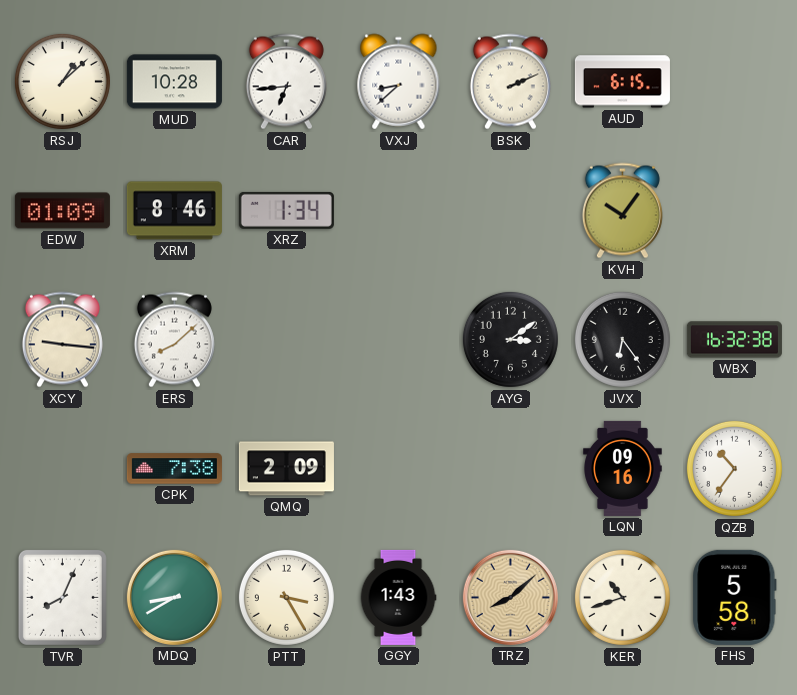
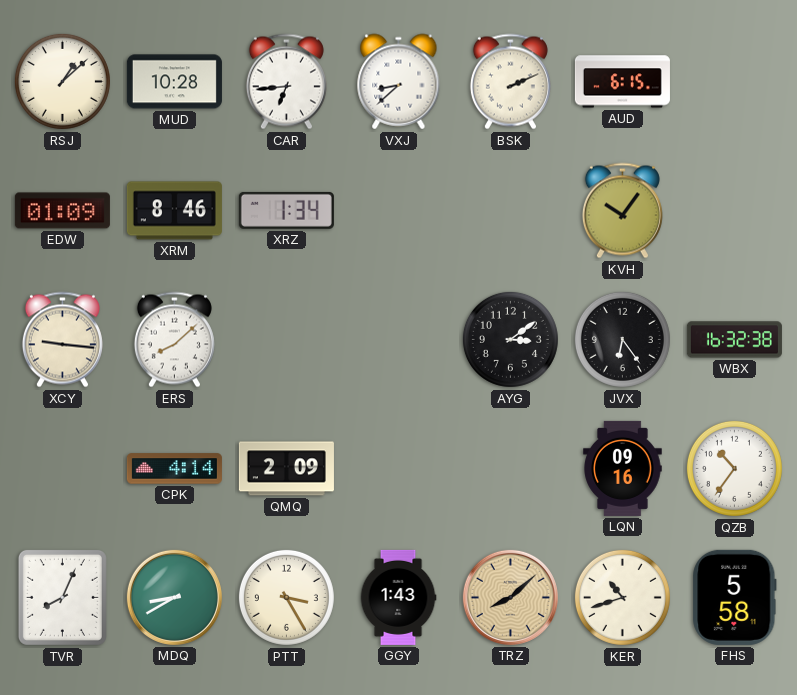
CPK: 7:38 -> 4:14 (174, 469)
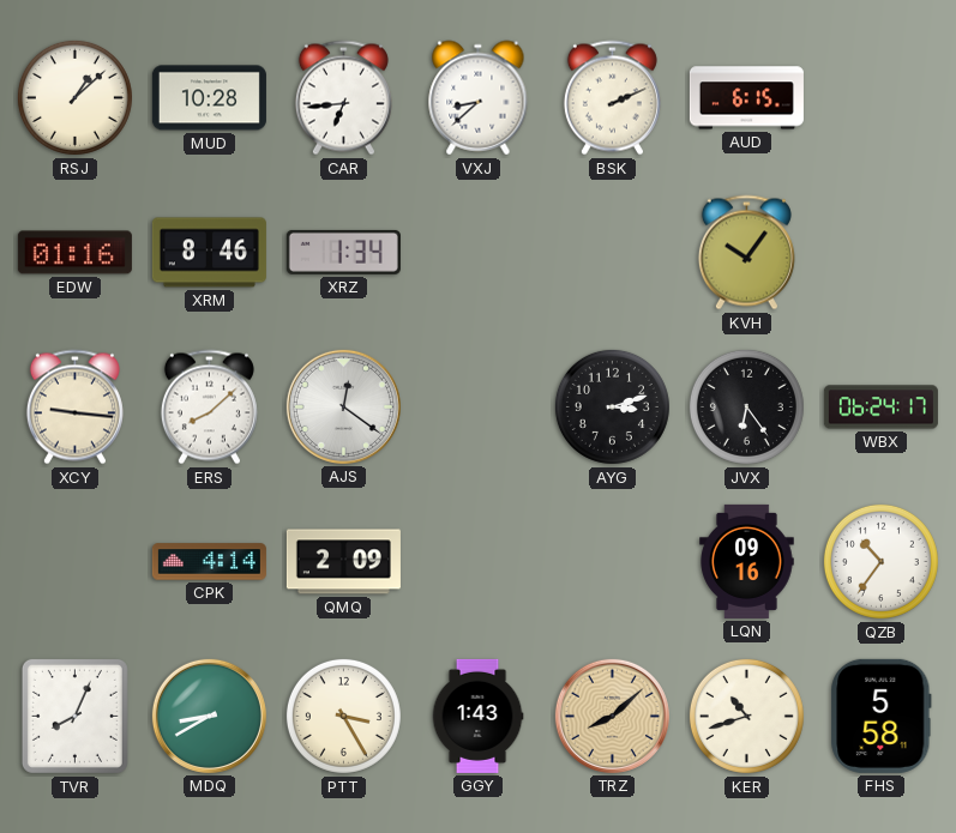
EDW: 01:09 -> 01:16 (74, 253)
AJS: none -> 12:21 (343, 406)
AYG: 3:09 -> 3:12 (612, 406)
WBX: 16:32 -> 06:24 (880, 408)
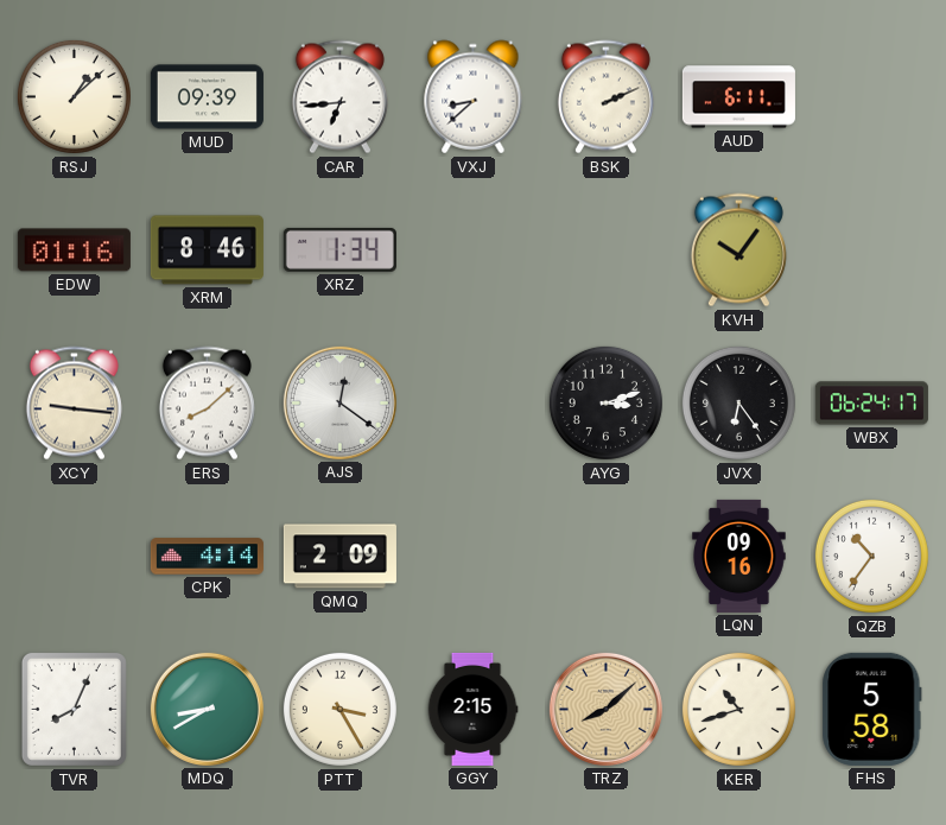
MUD: 10:28 -> 09:39 (207, 97)
AUD: 6:15 -> 6:11 (738, 97)
GGY: 1:43 -> 2:15 (472, 709)
